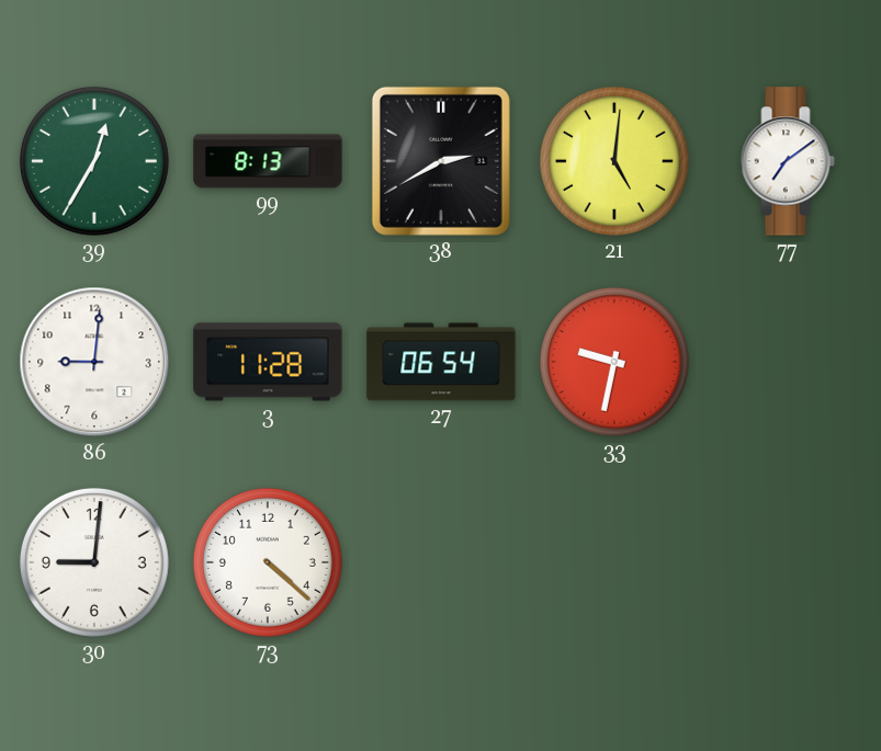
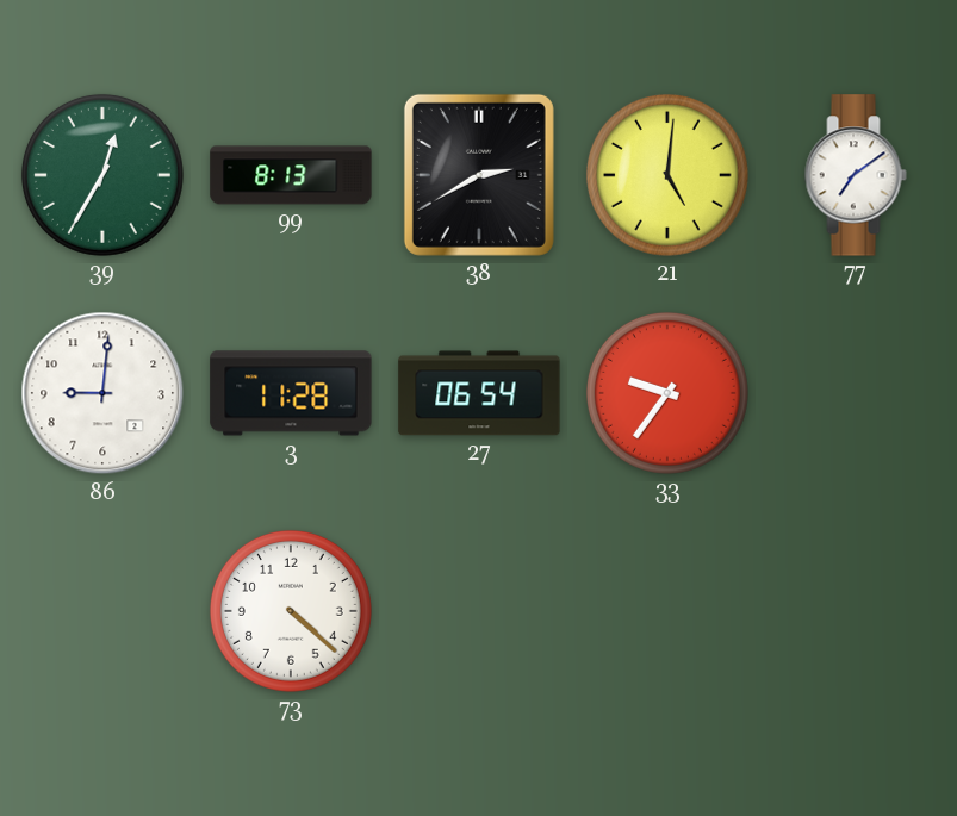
33: 9:32 -> 9:36 (667, 393)
30: 9:01 -> none (94, 562)
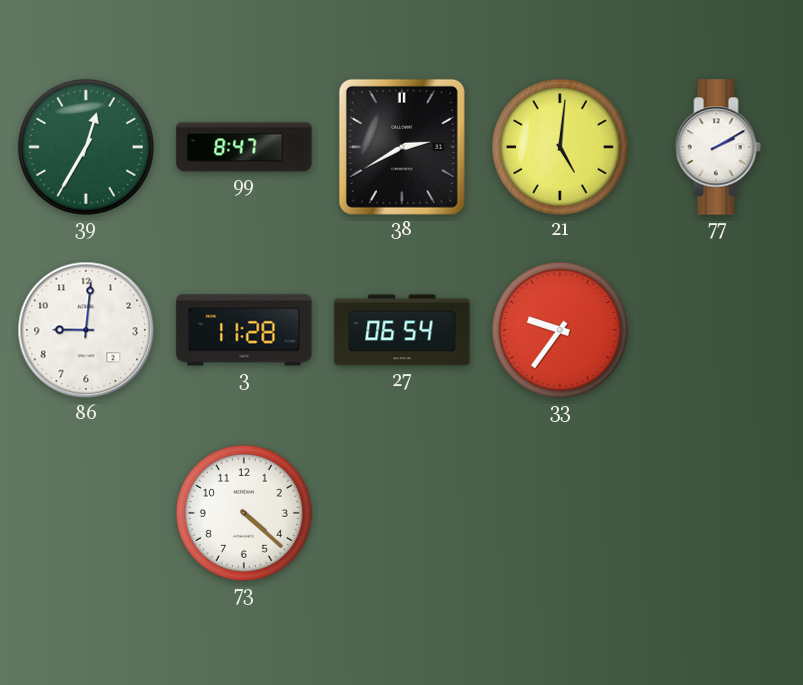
99: 8:13 -> 8:47 (244, 147)
77: 7:09 -> 2:10 (718, 147)
